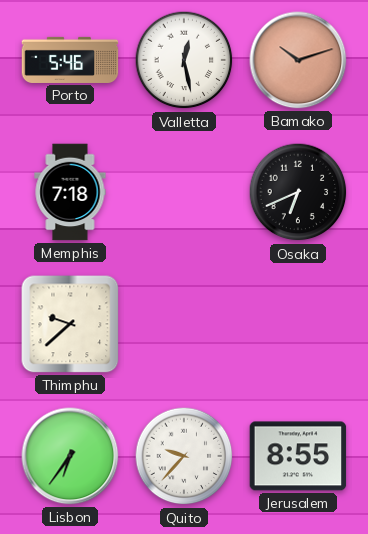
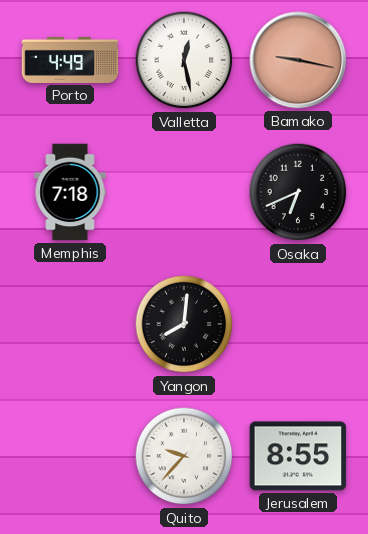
Porto: 5:46 -> 4:49 (70, 60)
Bamako: 10:12 -> 9:17 (298, 60)
Thimphu: 9:38 -> none (70, 324)
Yangon: none -> 8:01 (184, 324)
Lisbon: 6:36 -> none (70, 456)
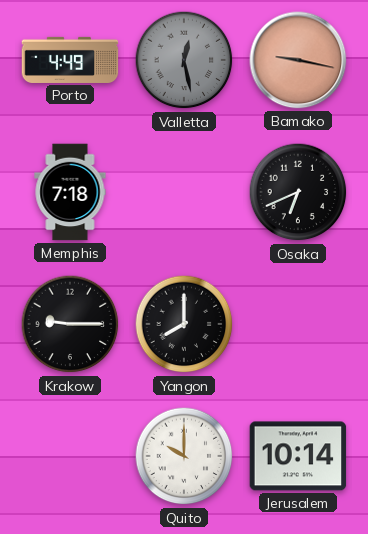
Valletta dial: white -> grey (184, 60)
Krakow: none -> 9:15 (70, 324)
Yangon: 8:01 -> 8:00 (184, 324)
Quito: 9:37 -> 10:00 (184, 456)
Jerusalem: 8:55 -> 10:14 (298, 456)
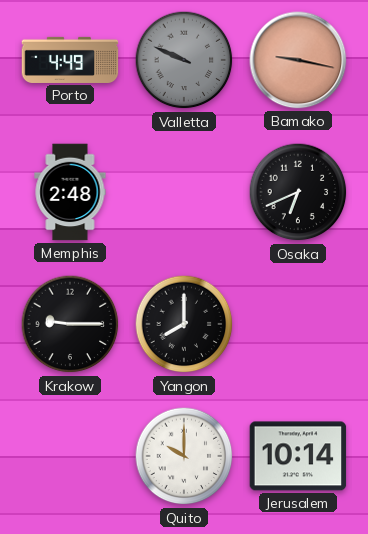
Valletta: 12:28 -> 9:49 (184, 60)
Memphis: 7:18 -> 2:48 (70, 192)
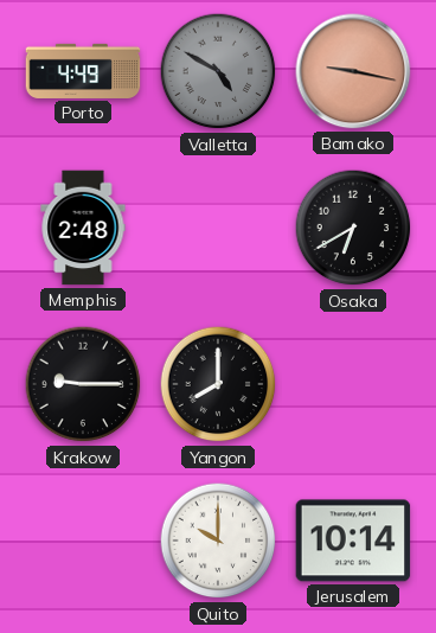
Valletta: 9:49 -> 4:50 (218, 71)
Osaka: 6:41 -> 6:40 (353, 228)
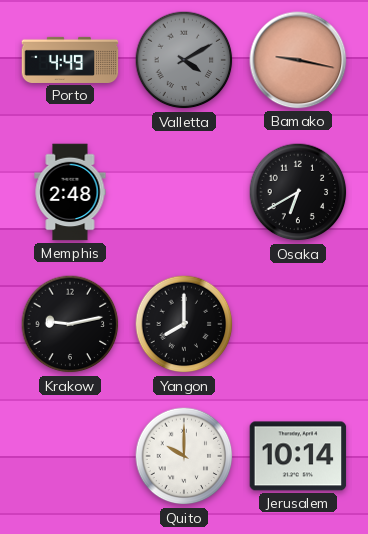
Valletta: 4:50 -> 4:10 (184, 60)
Krakow: 9:15 -> 9:13 (70, 324)
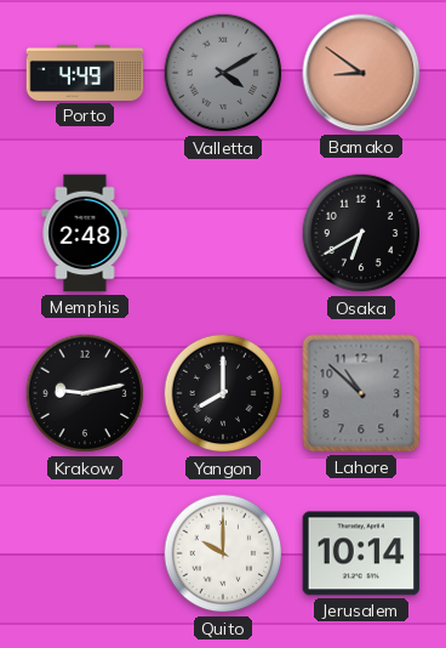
Bamako: 9:17 -> 8:51 (361, 73)
Lahore: none -> 10:52 (361, 393)
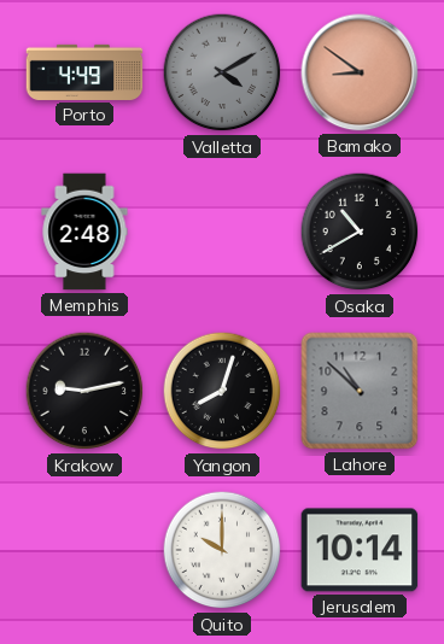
Osaka: 6:40 -> 10:40 (360, 232)
Yangon: 8:00 -> 8:03 (222, 391)
